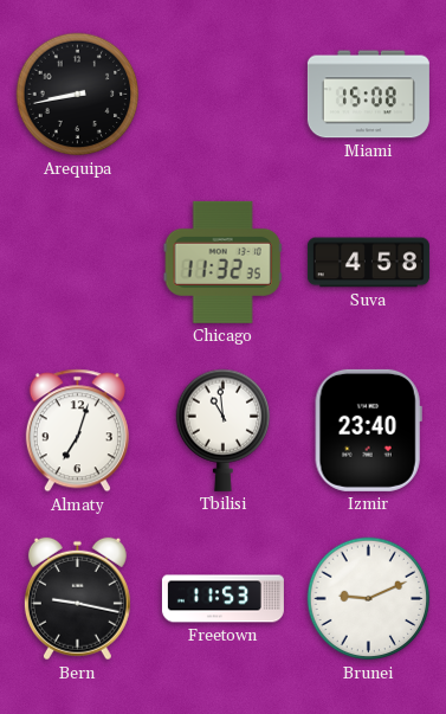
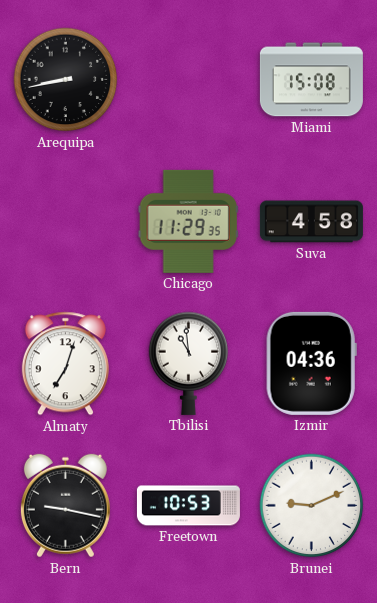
Chicago: 11:32 -> 11:29 (188, 221)
Izmir: 23:40 -> 04:36 (311, 363)
Freetown: 11:53 -> 10:53 (188, 506)
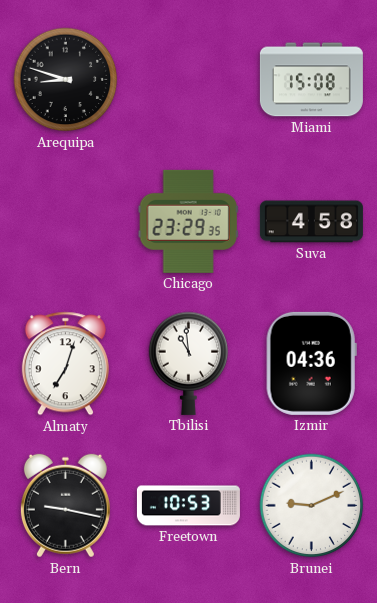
Arequipa: 8:43 -> 8:48 (66, 80)
Chicago: 11:29 -> 23:29 (188, 221)
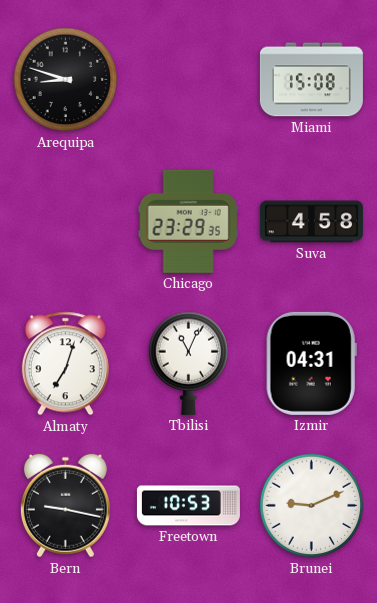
Tbilisi: 10:59 -> 11:04 (189, 363)
Izmir: 04:36 -> 04:31 (311, 363)
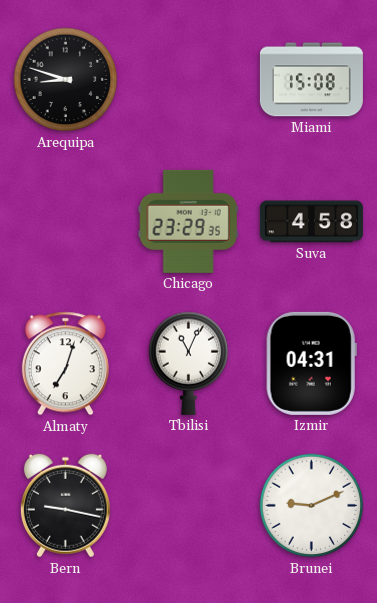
Freetown: 10:53 -> none (188, 506)
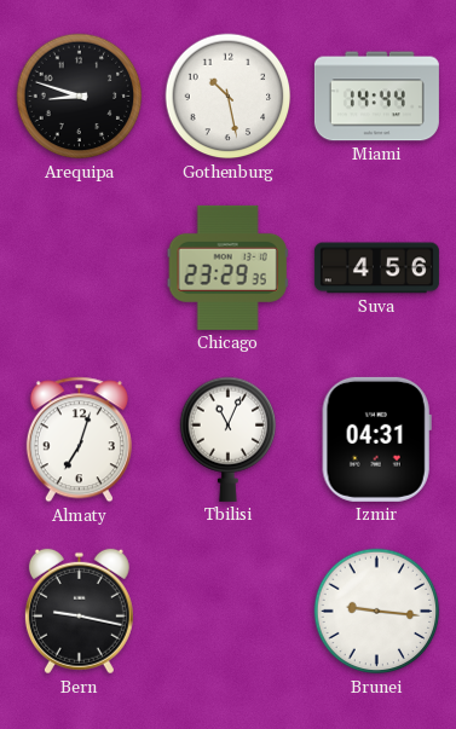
Gothenburg: none -> 10:28 (229, 97)
Miami: 15:08 -> 14:44 (376, 97)
Suva: 4:58 -> 4:56 (376, 268)
Brunei: 9:11 -> 9:16 (377, 612)
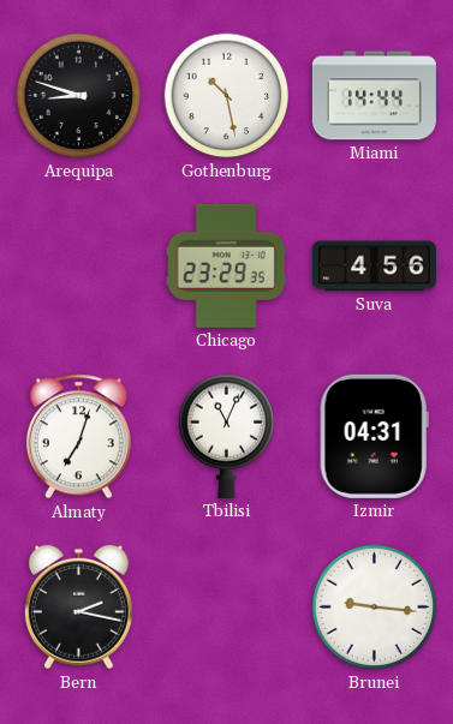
Bern: 9:17 -> 2:17 (78, 608)
